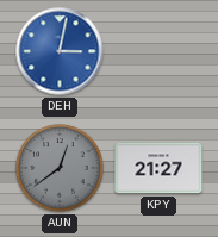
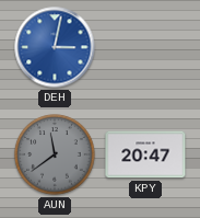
AUN: 12:39 -> 11:39 (55, 154)
KPY: 21:27 -> 20:47 (145, 154)
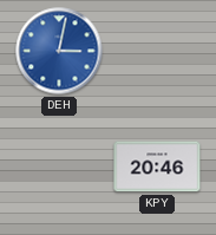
AUN: 11:39 -> none (55, 154)
KPY: 20:47 -> 20:46 (157, 167)
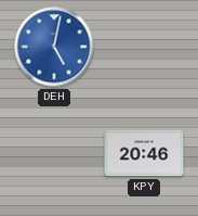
DEH: 3:02 -> 5:02 (54, 47)
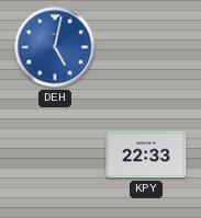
KPY: 20:46 -> 22:33 (146, 154)
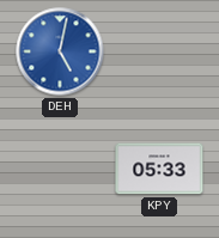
KPY: 22:33 -> 05:33 (159, 169)
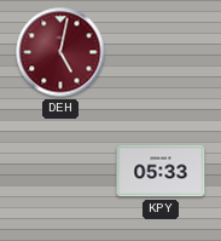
DEH dial: blue -> burgundy (60, 52)
